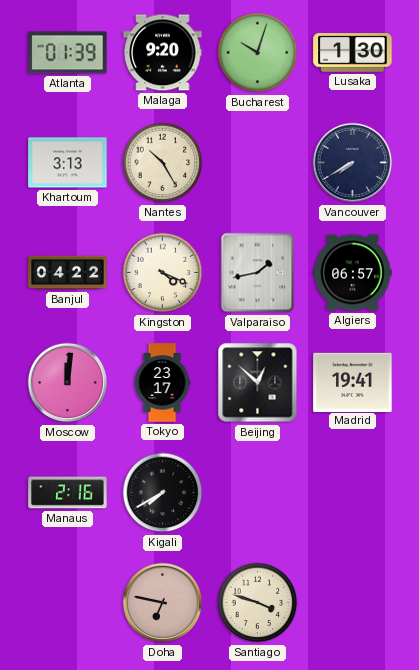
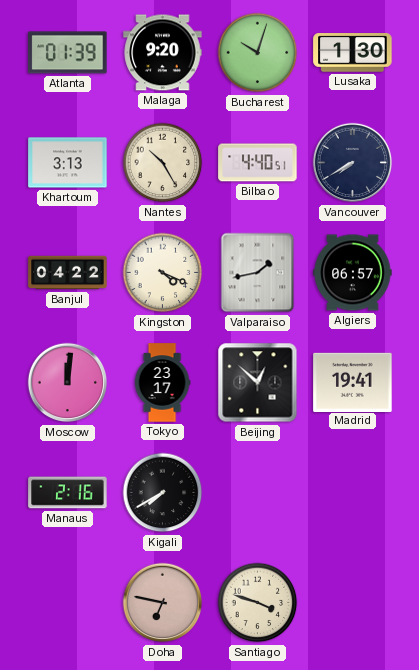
Bilbao: none -> 4:40 (258, 163)
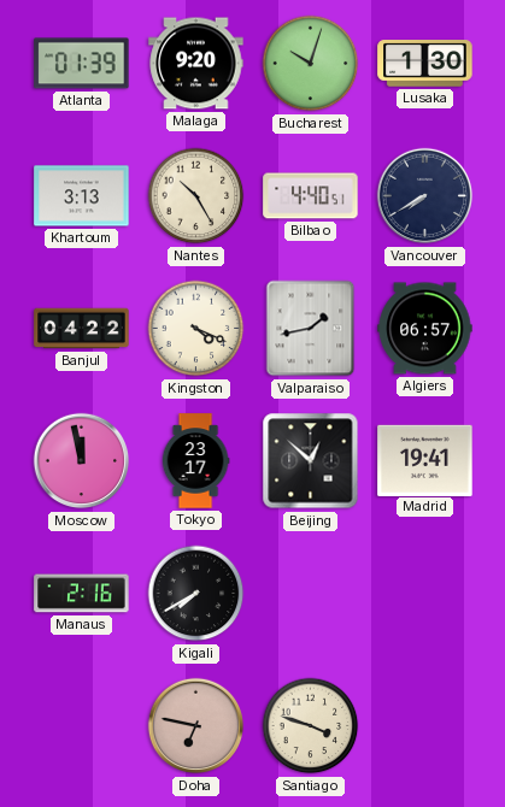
Moscow: 12:01 -> 11:58 (82, 461)
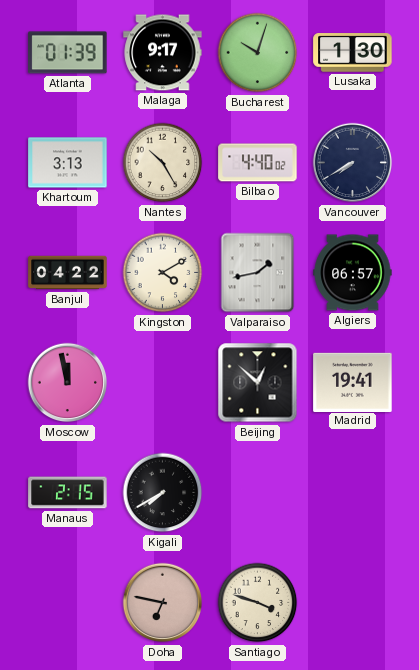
Malaga: 9:20 -> 9:17 (163, 53)
Bilbao: 4:40:51 -> 4:40:02 (258, 163)
Kingston: 4:19 -> 4:10 (163, 273)
Tokyo: 23:17 -> none (195, 461)
Manaus: 2:16 -> 2:15 (68, 493)
